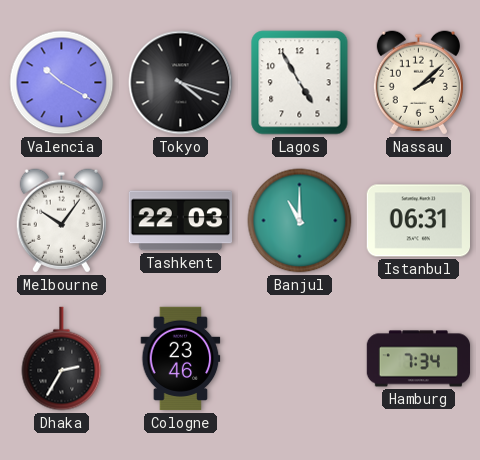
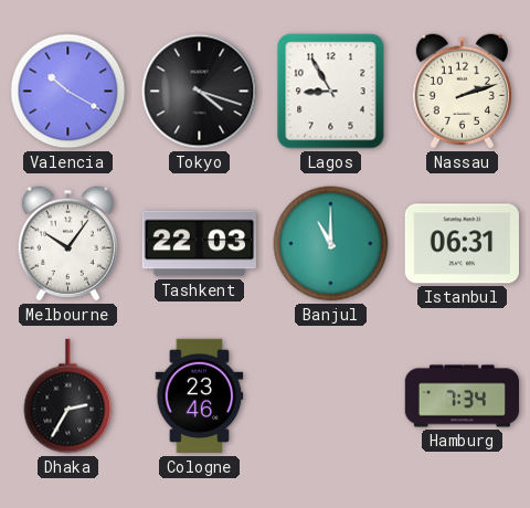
Lagos: 4:55 -> 8:55 (331, 92)
Nassau: 2:08 -> 2:12 (462, 92)
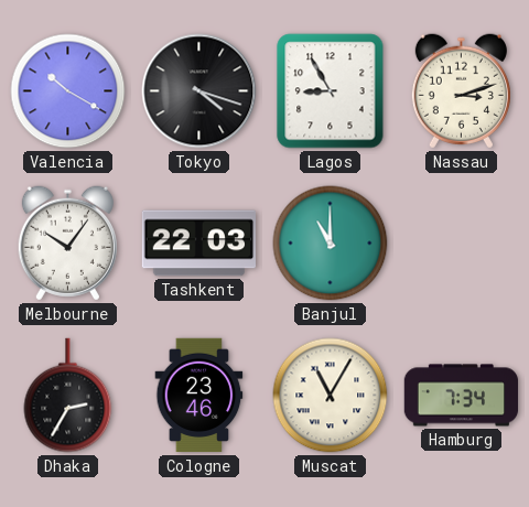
Nassau: 2:12 -> 3:12 (461, 91)
Istanbul: 06:31 -> none (462, 244)
Muscat: none -> 11:05 (331, 396)
